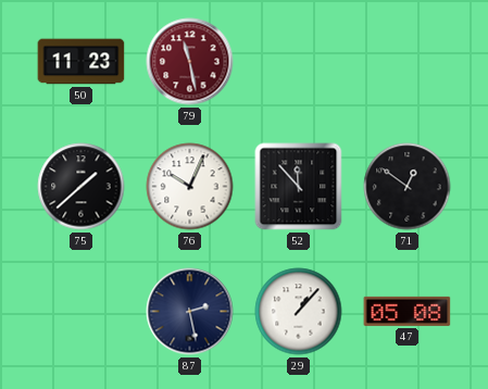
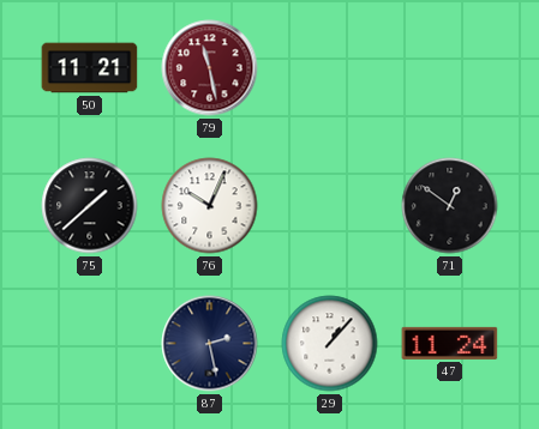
50: 11:23 -> 11:21 (90, 68)
52: 11:53 -> none (299, 187)
47: 05:08 -> 11:24 (450, 343)
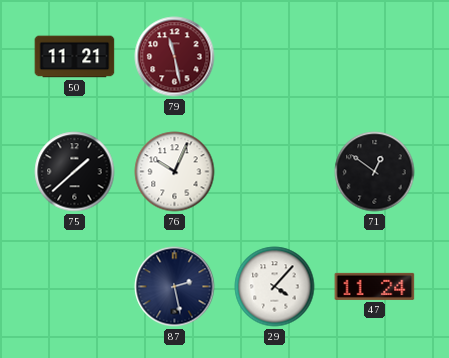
29: 1:07 -> 4:07 (275, 287)
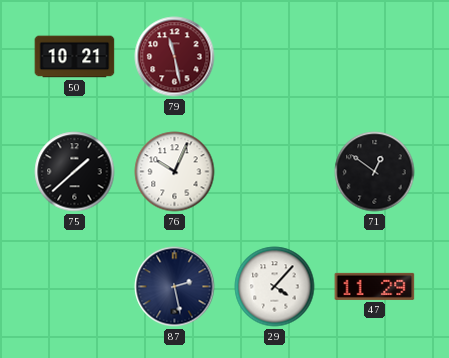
50: 11:21 -> 10:21 (75, 57)
47: 11:24 -> 11:29 (375, 286)
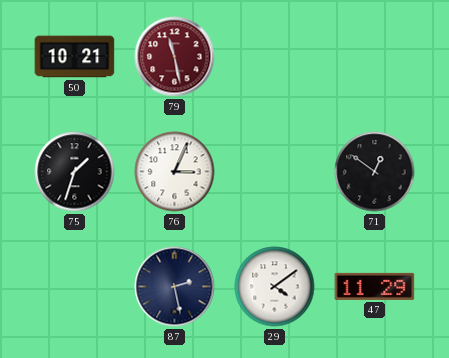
75: 1:38 -> 1:33 (75, 172)
76: 10:04 -> 3:04 (175, 172)
29: 4:07 -> 4:09 (275, 287)
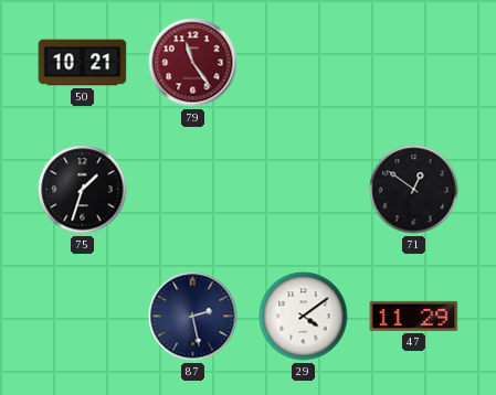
79: 11:28 -> 11:24 (193, 63)
76: 3:04 -> none (175, 172)
